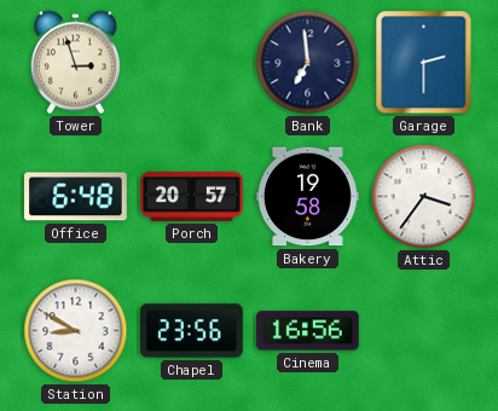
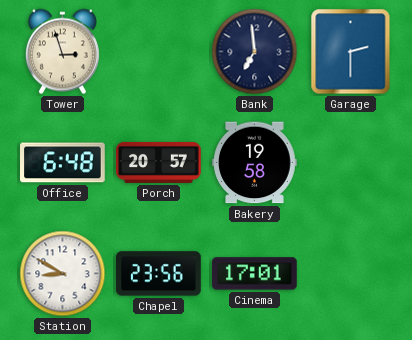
Attic: 3:36 -> none (424, 197)
Cinema: 16:56 -> 17:01 (255, 274)
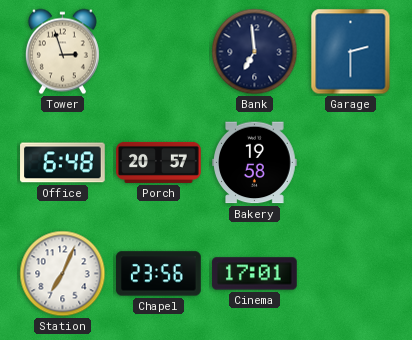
Station: 8:50 -> 7:04 (63, 274)
